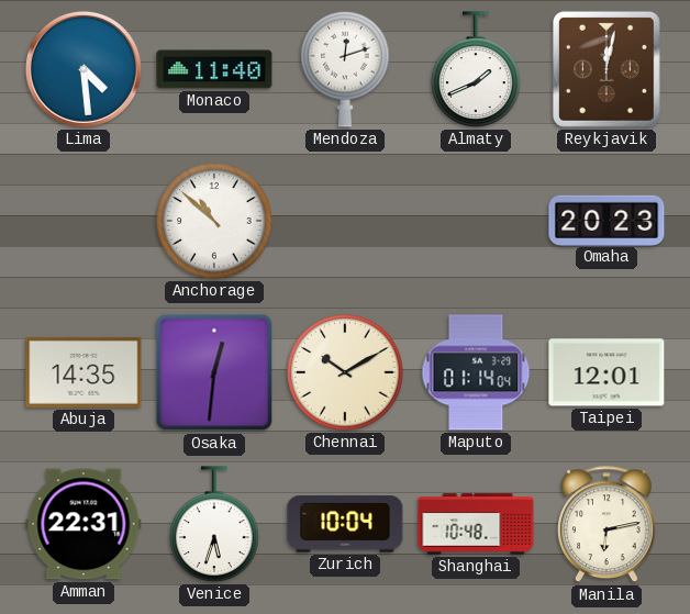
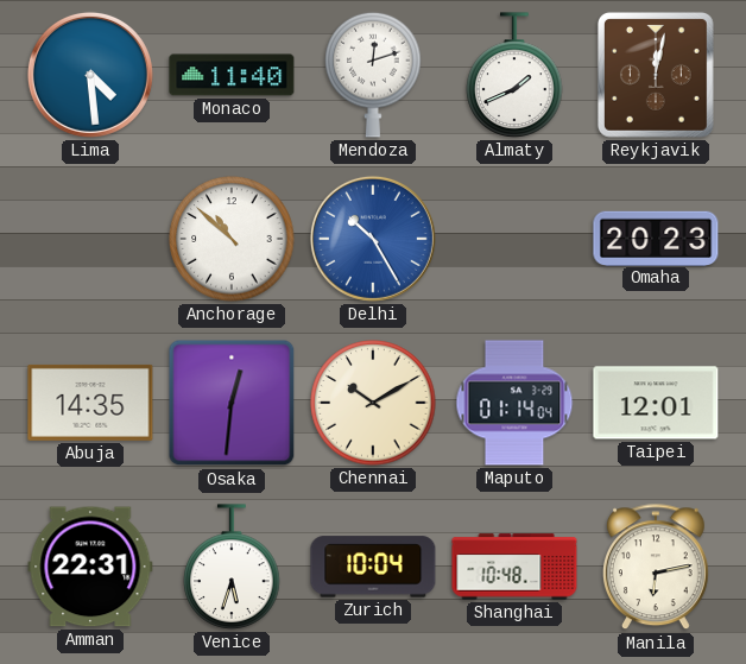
Delhi: none -> 10:25 (373, 239)
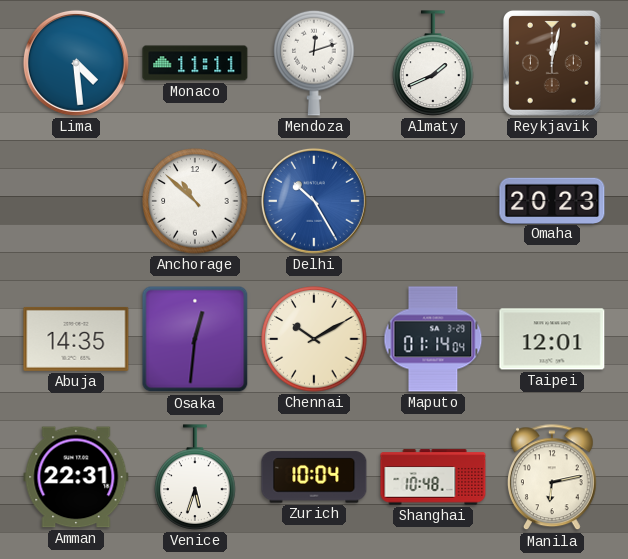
Monaco: 11:40 -> 11:11 (195, 63)
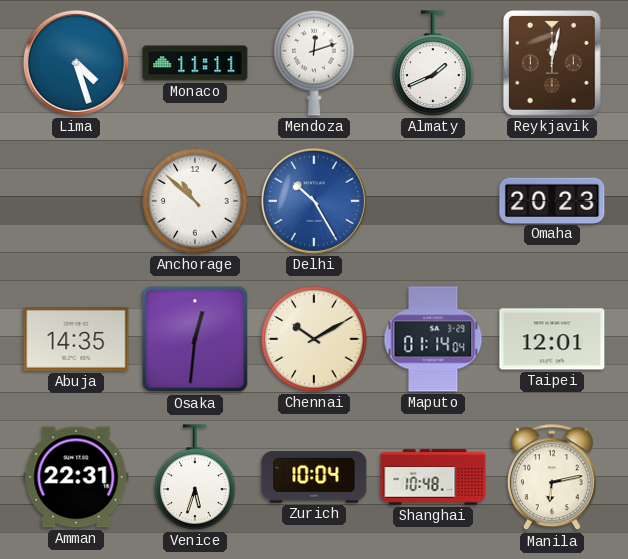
Lima: 4:29 -> 4:27 (76, 63)
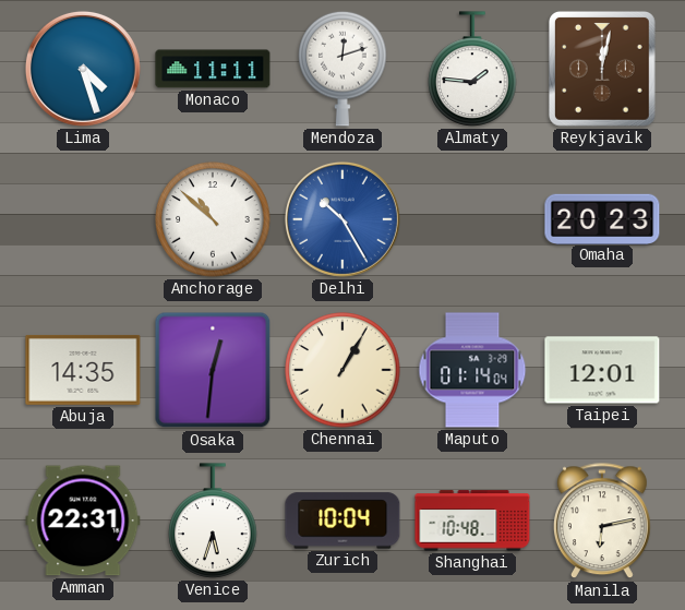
Almaty: 1:41 -> 1:46 (472, 69)
Chennai: 10:10 -> 1:05 (342, 370)
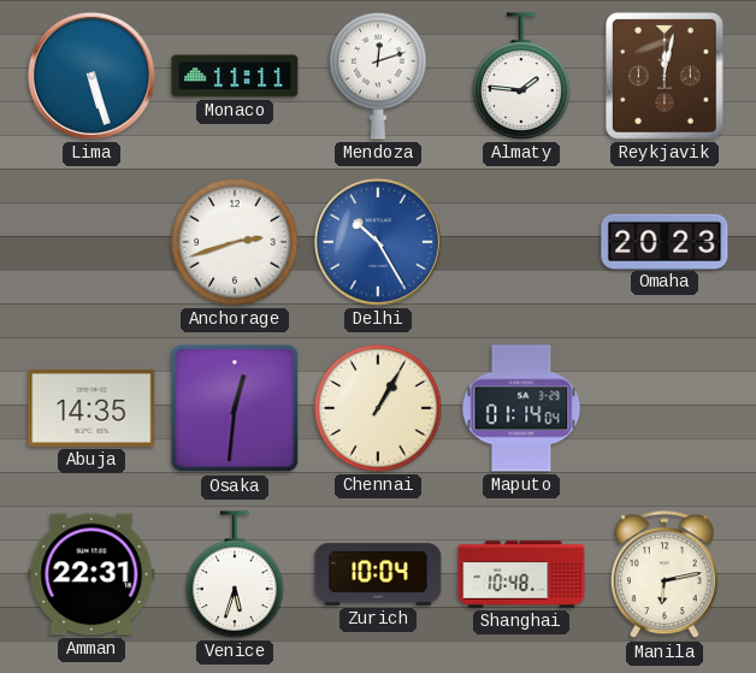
Lima: 4:27 -> 5:27 (91, 76)
Anchorage: 10:52 -> 2:42 (235, 242)
Taipei: 12:01 -> none (602, 370)
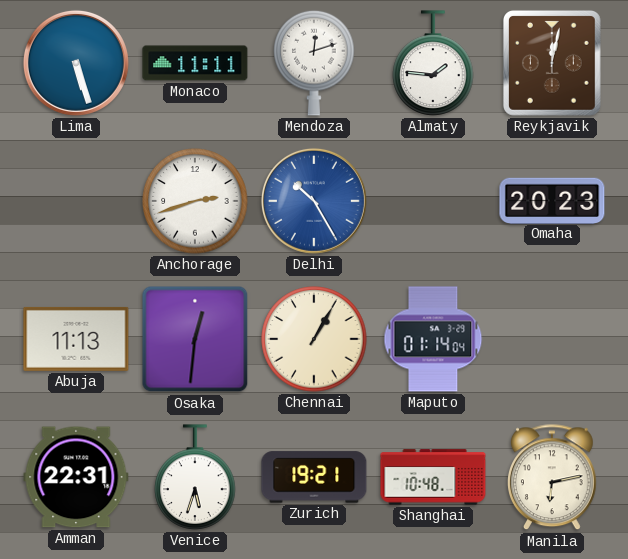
Abuja: 14:35 -> 11:13 (76, 339)
Zurich: 10:04 -> 19:21 (314, 477)
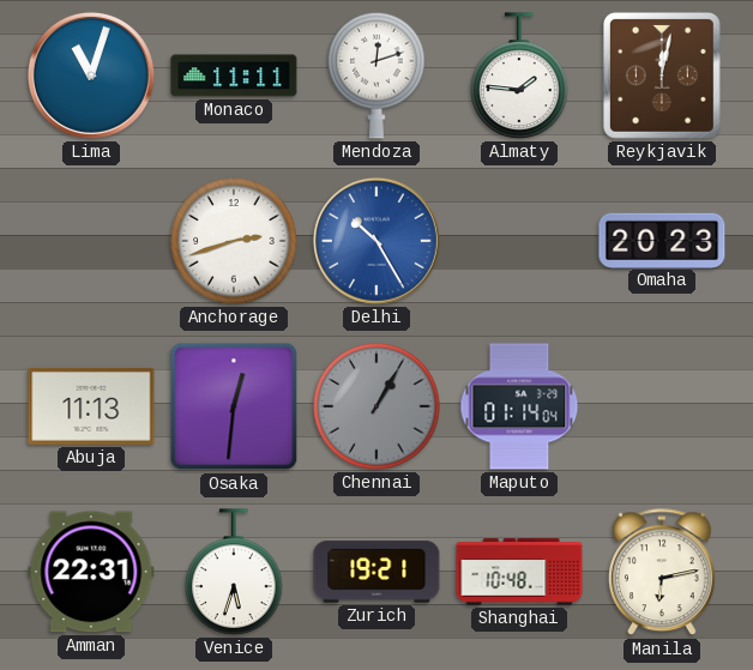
Lima: 5:27 -> 11:03 (91, 76)
Chennai dial: cream -> grey (376, 406)
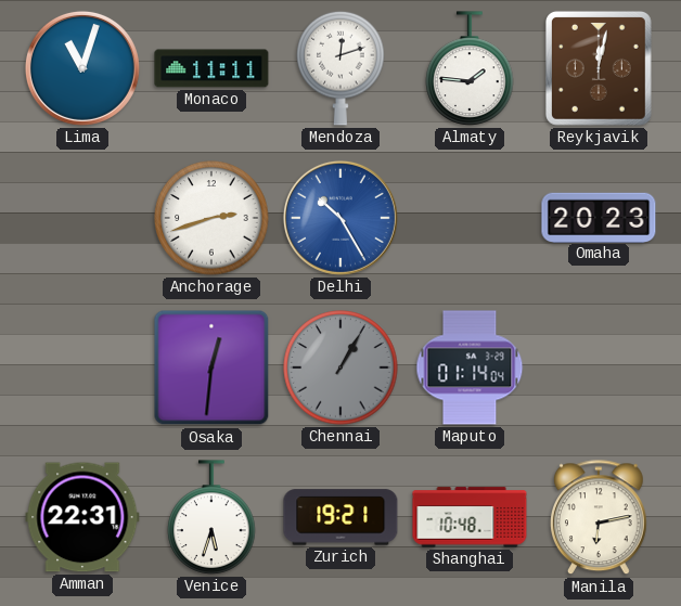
Abuja: 11:13 -> none (91, 406)
